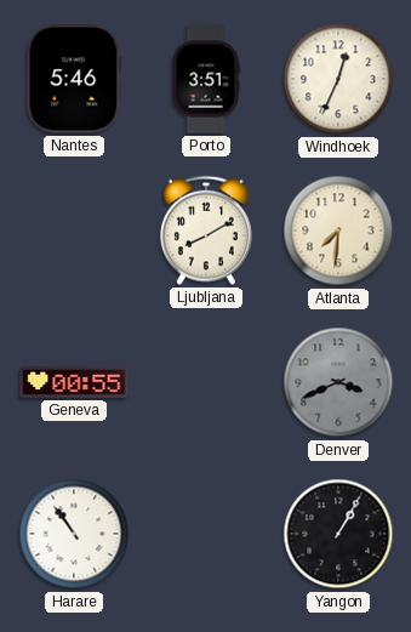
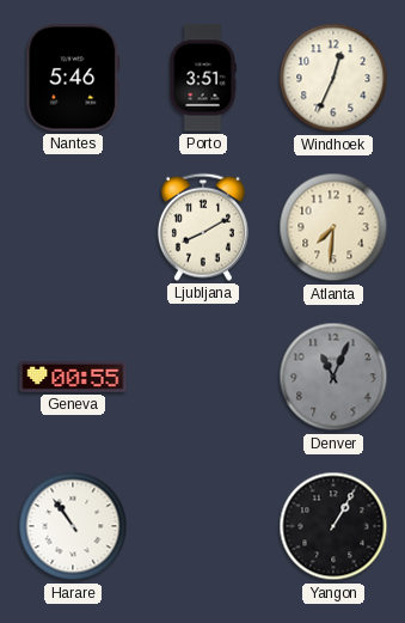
Denver: 3:41 -> 11:04 (333, 377)
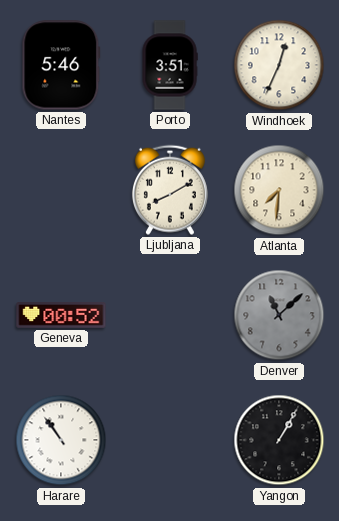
Geneva: 00:55 -> 00:52 (61, 316)
Denver: 11:04 -> 11:08 (279, 315)
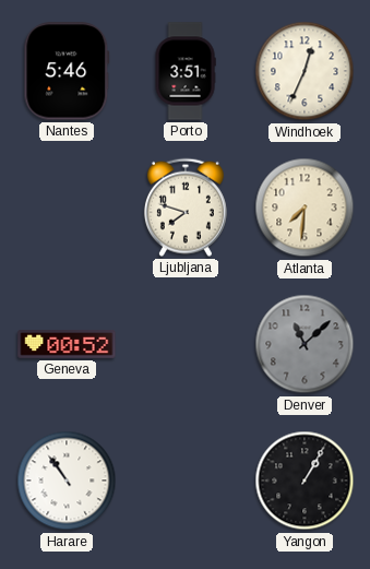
Ljubljana: 8:10 -> 7:48 (186, 208)
